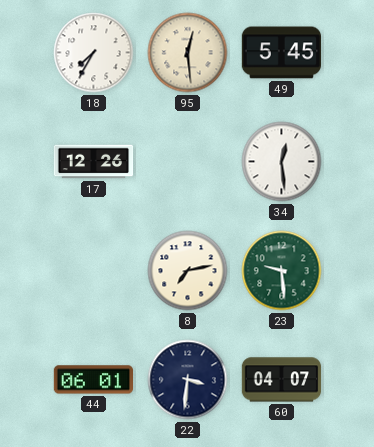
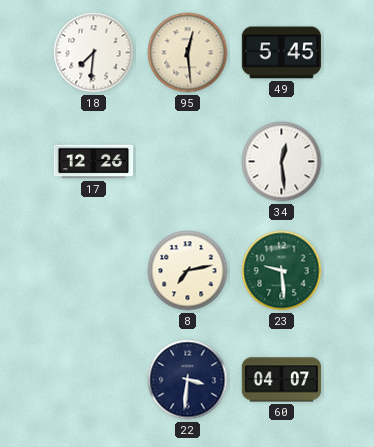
18: 7:35 -> 7:31 (94, 53)
44: 06:01 -> none (93, 380)
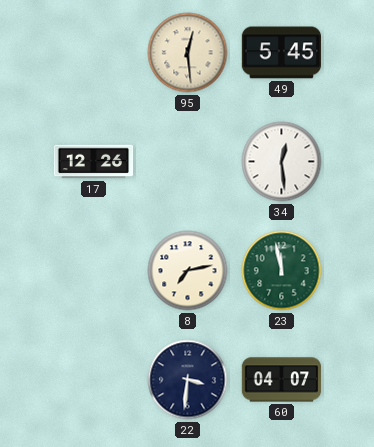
18: 7:31 -> none (94, 53)
23: 9:29 -> 11:58 (282, 271)
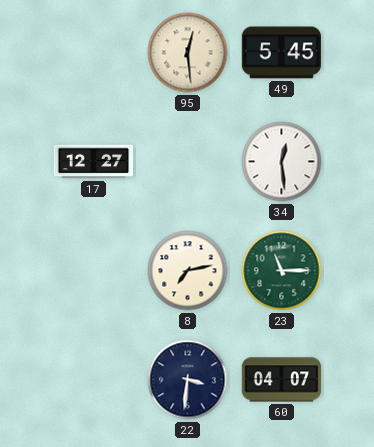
17: 12:26 -> 12:27 (94, 162)
23: 11:58 -> 11:15 (282, 271)
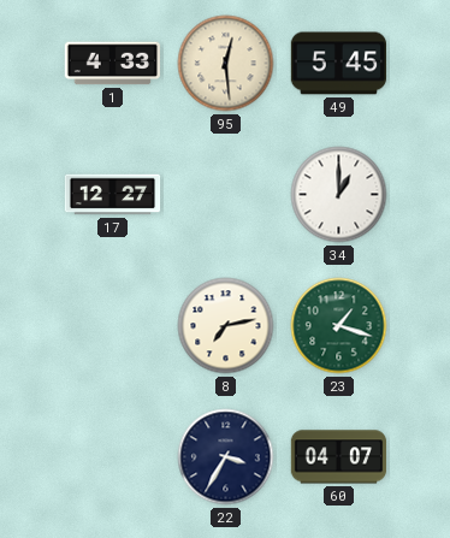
1: none -> 4:33 (112, 64)
34: 12:29 -> 1:00 (339, 195)
23: 11:15 -> 1:18 (339, 326)
22: 3:31 -> 3:35 (226, 457)
